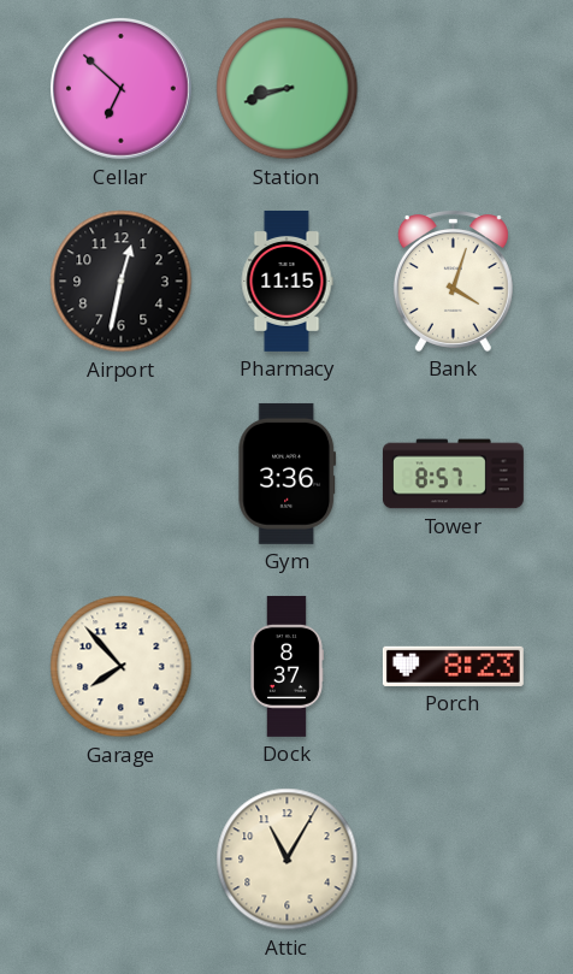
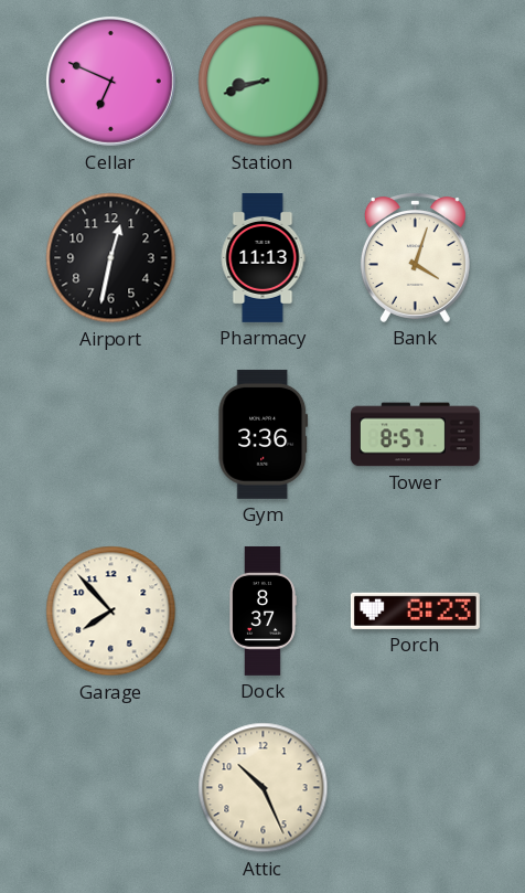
Cellar: 6:52 -> 6:49 (110, 81)
Pharmacy: 11:15 -> 11:13 (262, 257)
Attic: 11:05 -> 10:26 (264, 788)
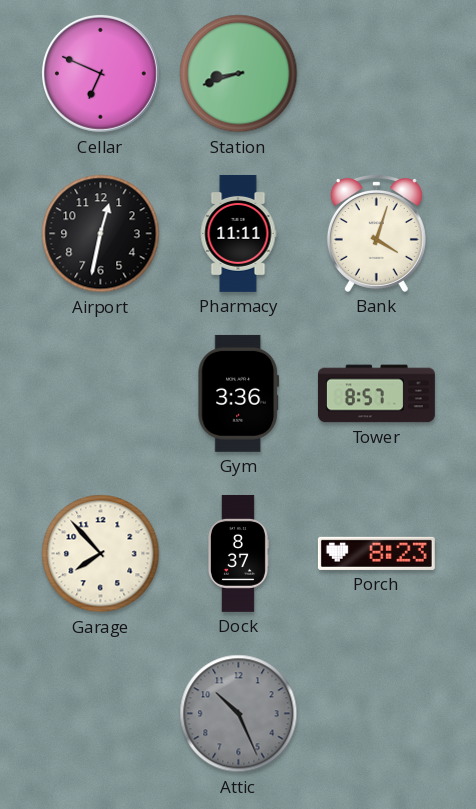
Pharmacy: 11:13 -> 11:11 (238, 233)
Attic dial: cream -> grey (239, 714)
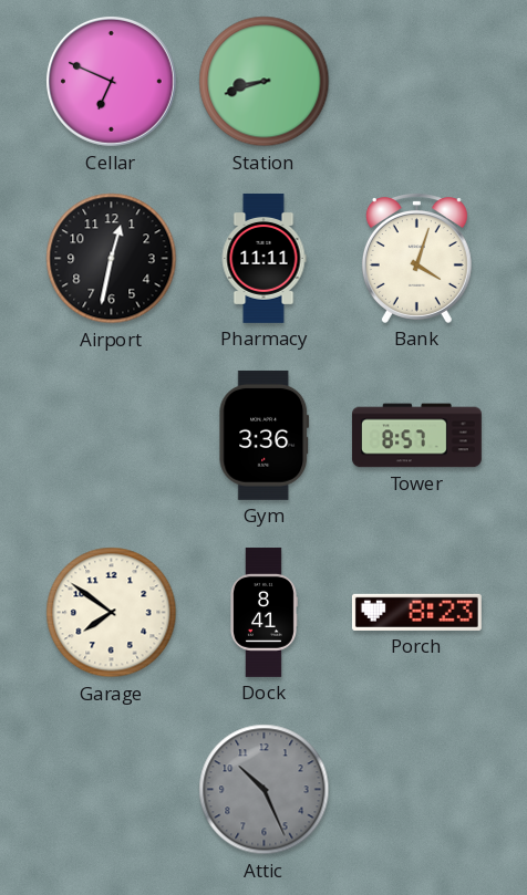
Garage: 7:53 -> 7:51 (112, 613)
Dock: 8:37 -> 8:41 (265, 612)
